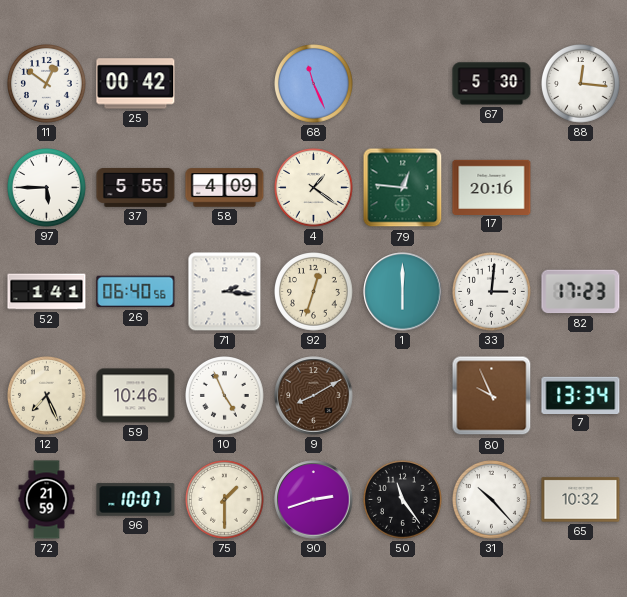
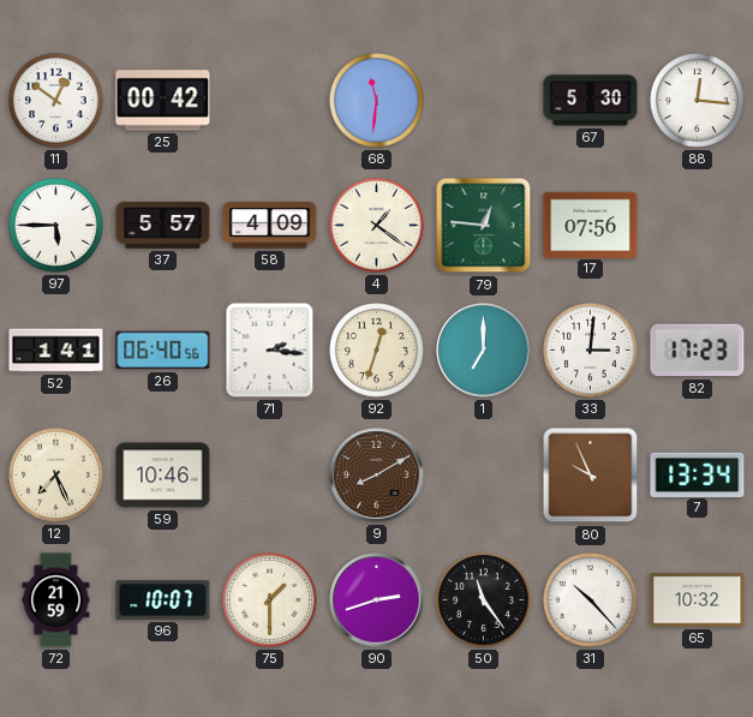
68: 11:26 -> 11:31 (377, 101)
37: 5:55 -> 5:57 (163, 225)
17: 20:16 -> 07:56 (591, 225)
1: 6:00 -> 7:00 (484, 351)
10: 4:56 -> none (225, 396)
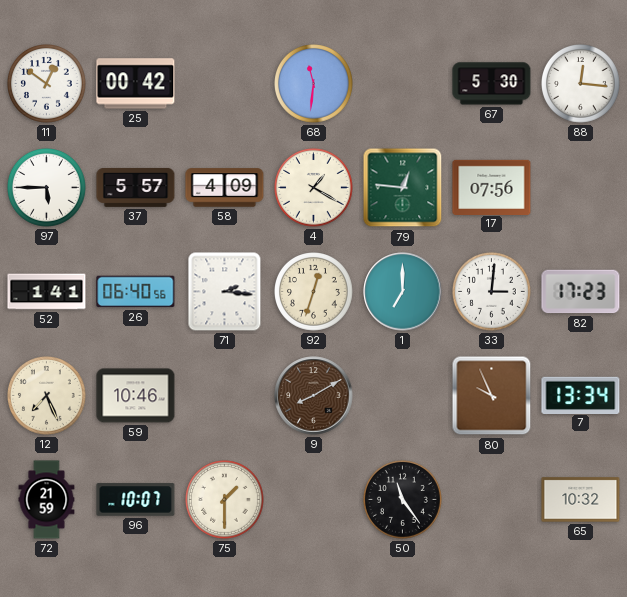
4: 1:21 -> 1:20 (314, 188)
90: 2:42 -> none (377, 601)
31: 10:23 -> none (591, 601)
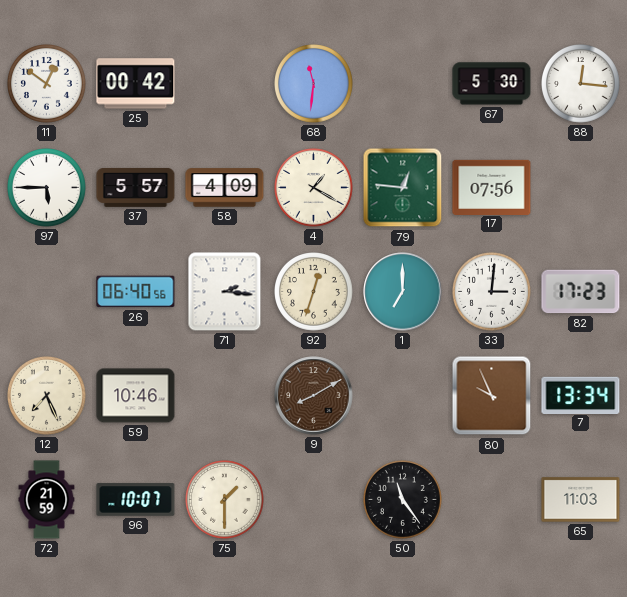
52: 1:41 -> none (47, 292)
65: 10:32 -> 11:03 (581, 500)
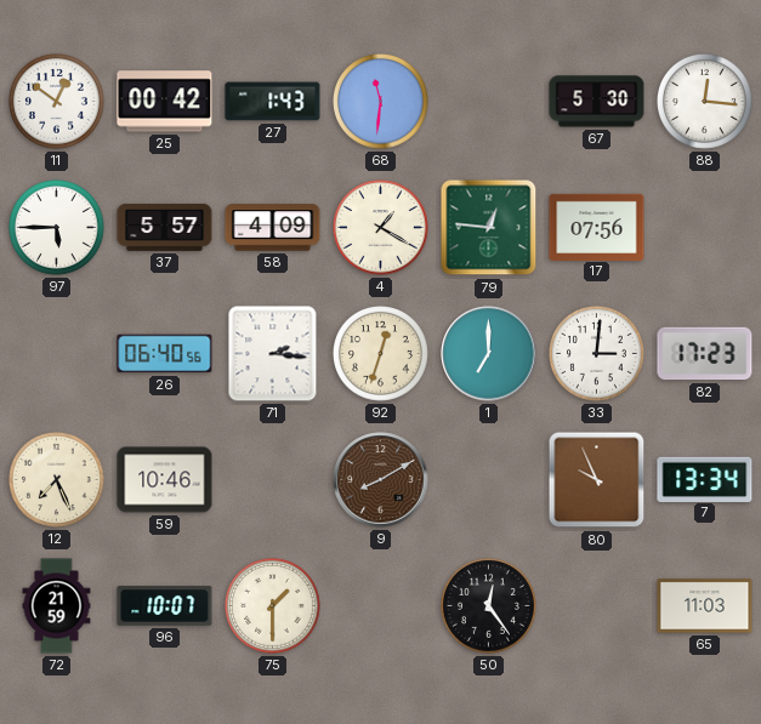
27: none -> 1:43 (273, 102)
50: 11:24 -> 12:24 (489, 606)
